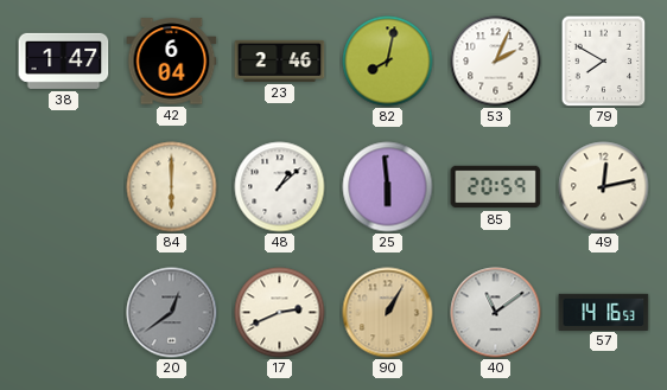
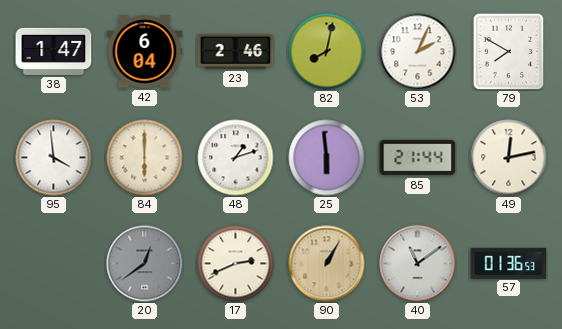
95: none -> 3:59 (54, 158)
48: 1:08 -> 1:12 (236, 158)
85: 20:59 -> 21:44 (418, 158)
57: 14:16 -> 01:36 (509, 263)
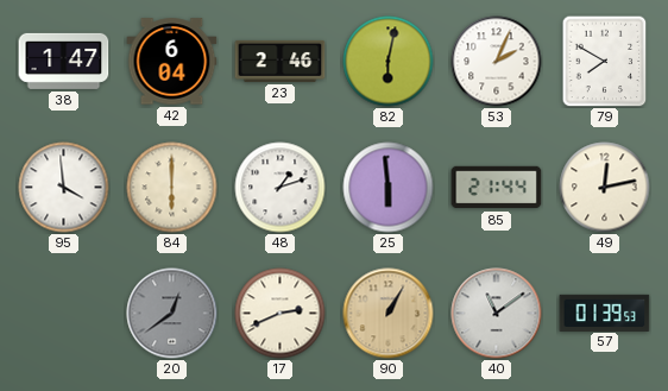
82: 8:02 -> 6:02 (389, 62)
57: 01:36 -> 01:39 (605, 313)
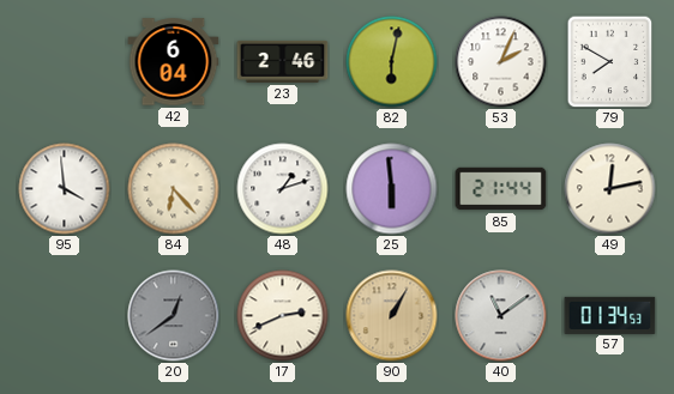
38: 1:47 -> none (64, 61)
84: 6:00 -> 6:23 (174, 189)
57: 01:39 -> 01:34 (610, 315)
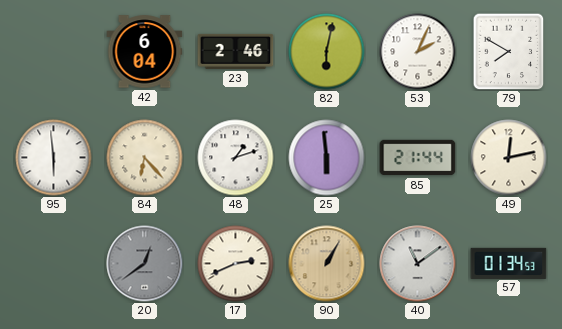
95: 3:59 -> 5:59 (54, 158)
